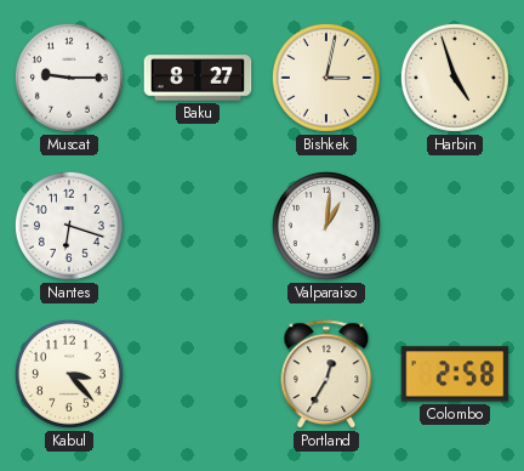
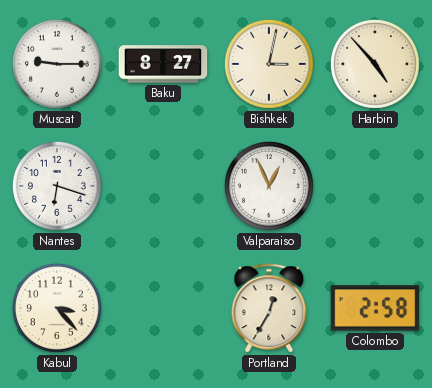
Harbin: 4:57 -> 4:53 (375, 64)
Valparaiso: 1:01 -> 12:56 (269, 186)
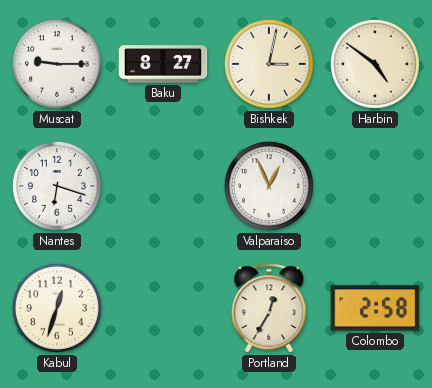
Harbin: 4:53 -> 4:51 (375, 64)
Kabul: 3:23 -> 12:33 (57, 308)
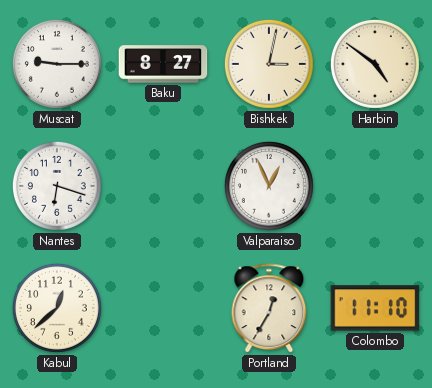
Kabul: 12:33 -> 12:38 (57, 308)
Colombo: 2:58 -> 11:10 (375, 308)
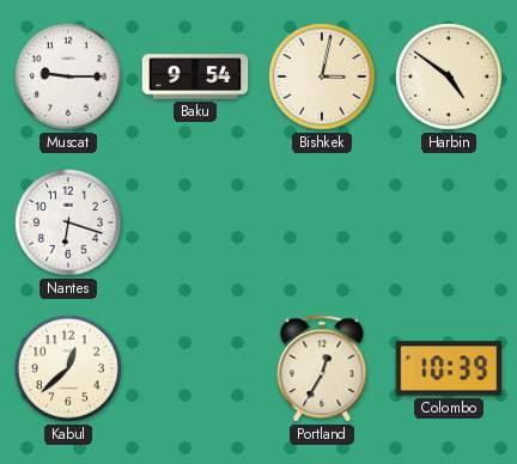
Baku: 8:27 -> 9:54 (195, 77)
Valparaiso: 12:56 -> none (269, 186)
Colombo: 11:10 -> 10:39 (449, 368)
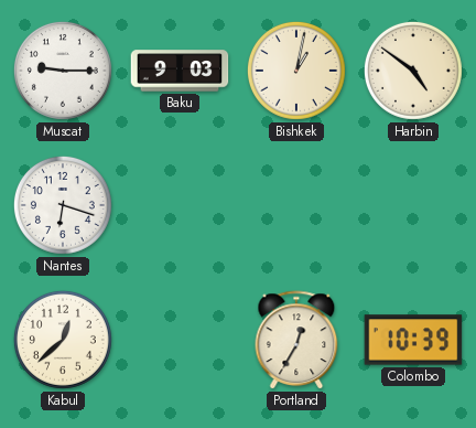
Baku: 9:54 -> 9:03 (180, 71)
Bishkek: 3:02 -> 1:02 (296, 71)
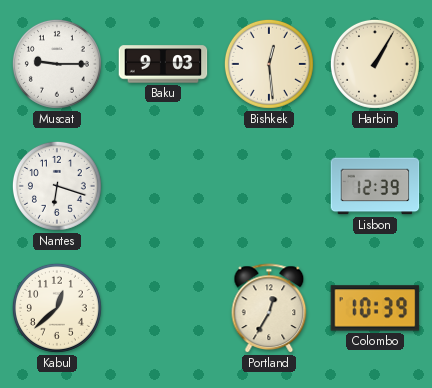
Bishkek: 1:02 -> 12:29 (269, 64)
Harbin: 4:51 -> 1:05 (375, 64)
Lisbon: none -> 12:39 (375, 186)
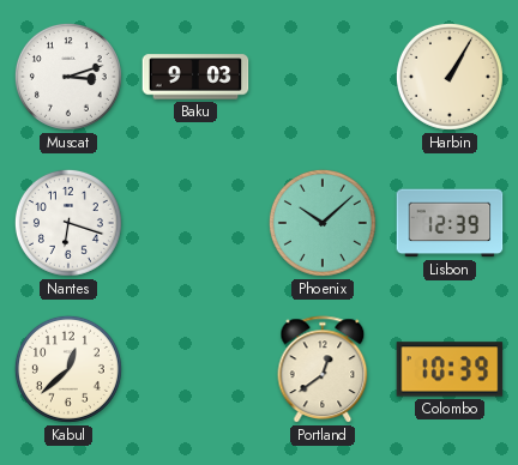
Muscat: 9:15 -> 3:12 (68, 77)
Bishkek: 12:29 -> none (269, 64)
Phoenix: none -> 10:08 (323, 223)
Portland: 12:35 -> 12:39 (323, 369)
